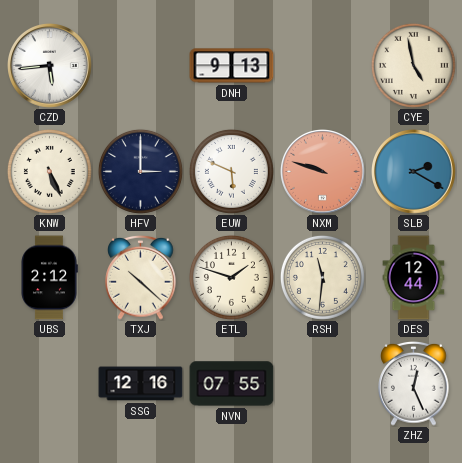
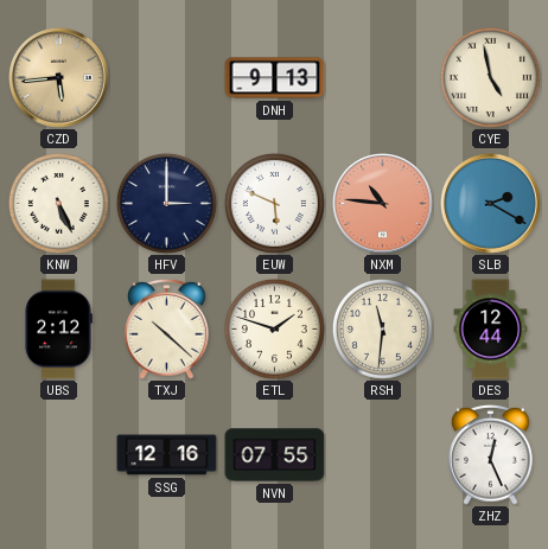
CZD dial: white -> champagne (59, 78)
NXM: 9:48 -> 10:46 (383, 204)
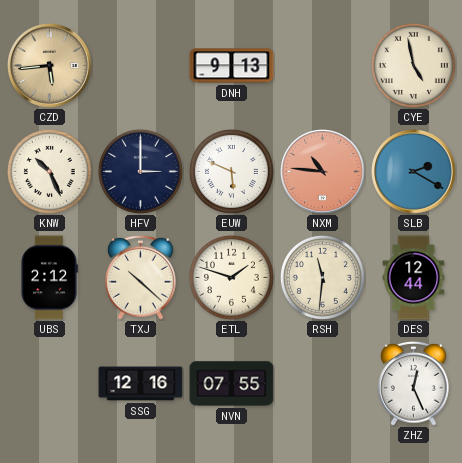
KNW: 5:26 -> 10:26 (49, 171)
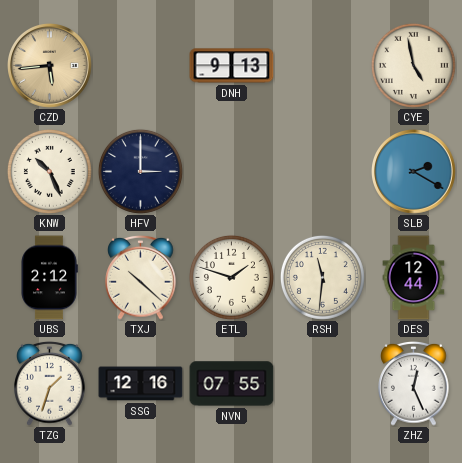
EUW: 5:49 -> none (231, 171)
NXM: 10:46 -> none (323, 172)
TZG: none -> 1:33 (50, 383)
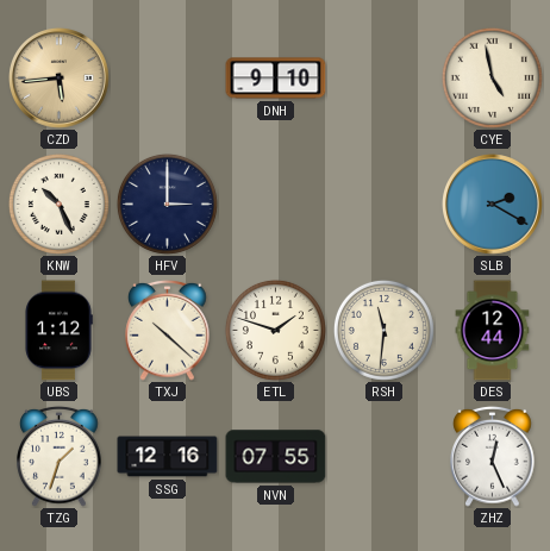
DNH: 9:13 -> 9:10 (276, 79)
UBS: 2:12 -> 1:12 (58, 331)
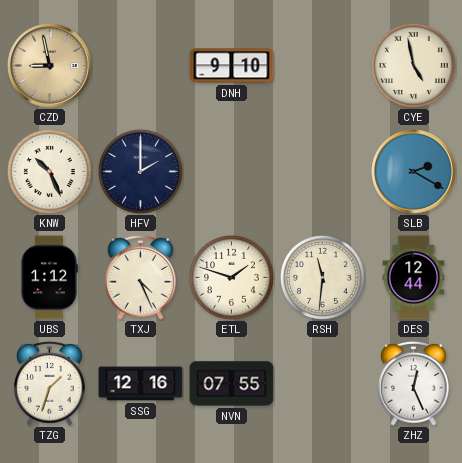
CZD: 5:44 -> 8:58 (50, 66)
HFV: 3:00 -> 2:00 (140, 171)
TXJ: 10:22 -> 4:26 (141, 277)
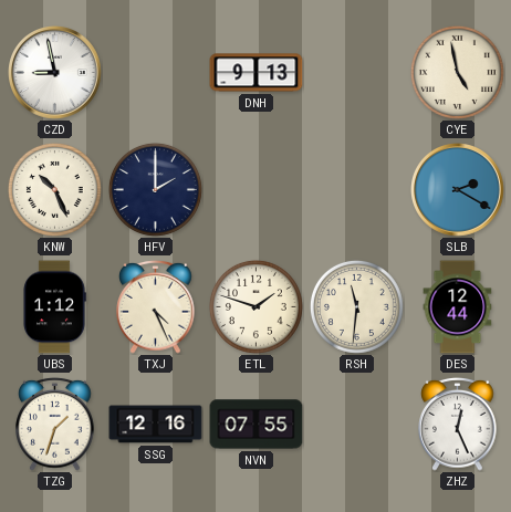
CZD dial: champagne -> white (55, 73)
DNH: 9:10 -> 9:13 (257, 73)
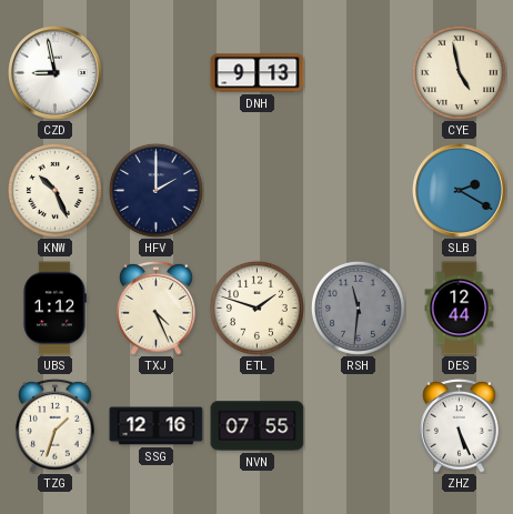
RSH dial: cream -> grey (358, 308)
ZHZ: 12:26 -> 5:26 (460, 425)
